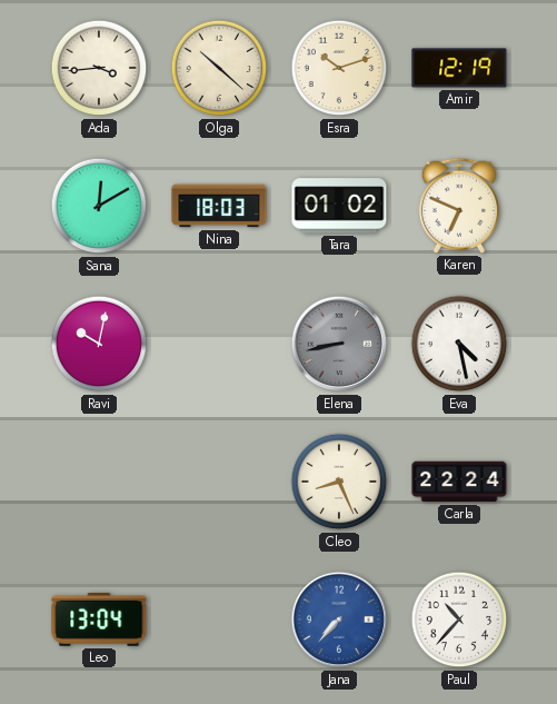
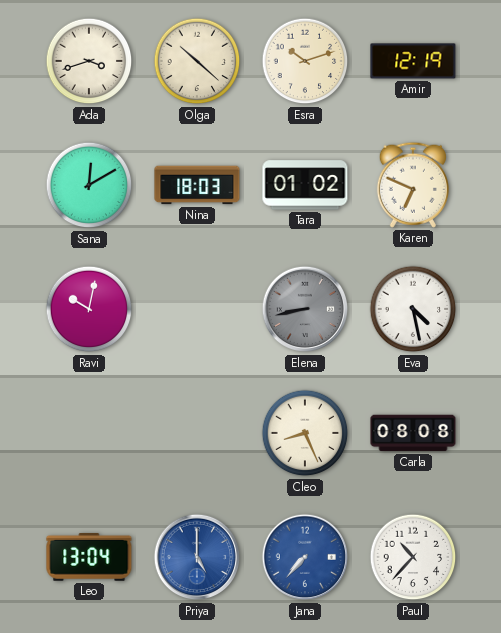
Ada: 3:44 -> 3:42 (89, 61)
Carla: 22:24 -> 08:08 (413, 433)
Priya: none -> 5:00 (197, 557)
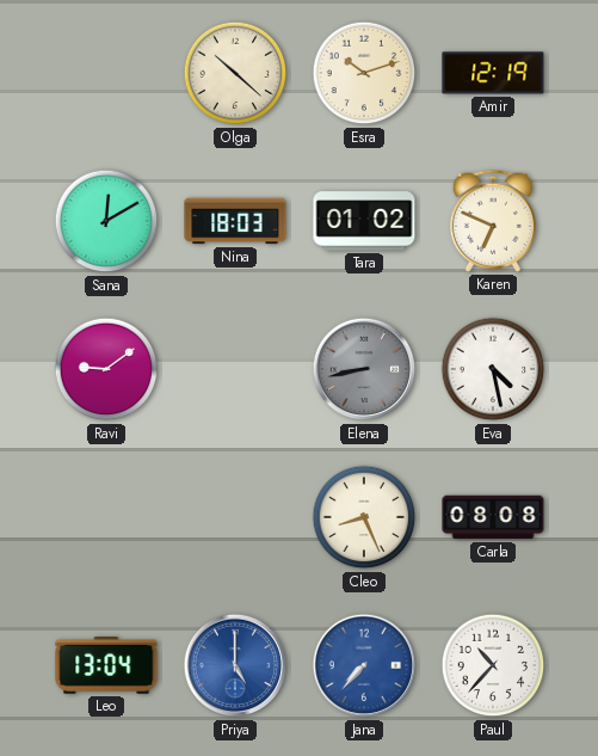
Ada: 3:42 -> none (89, 61)
Ravi: 10:02 -> 9:09 (106, 369)
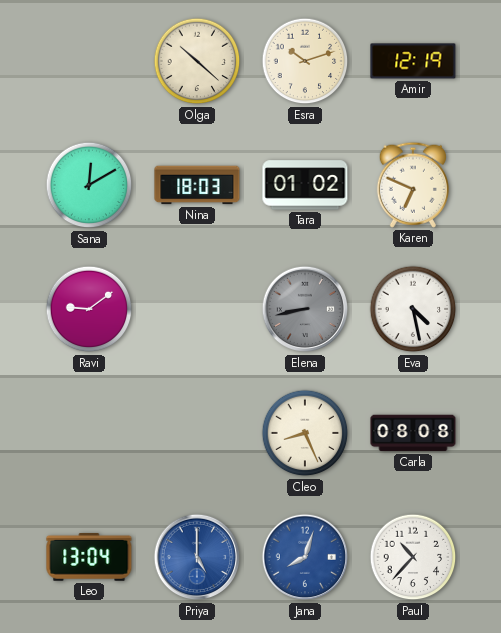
Jana: 7:37 -> 8:03 (305, 557)
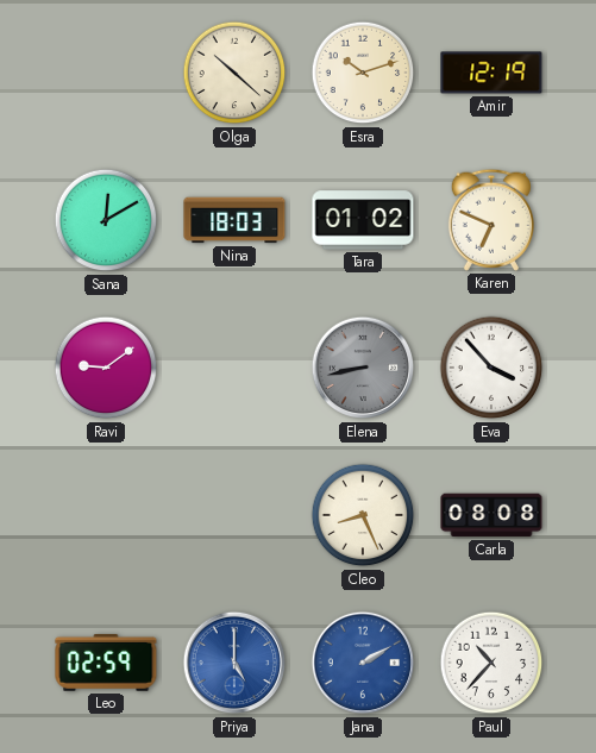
Eva: 4:28 -> 3:53 (491, 368)
Leo: 13:04 -> 02:59 (106, 663)
Jana: 8:03 -> 2:10 (363, 663)
